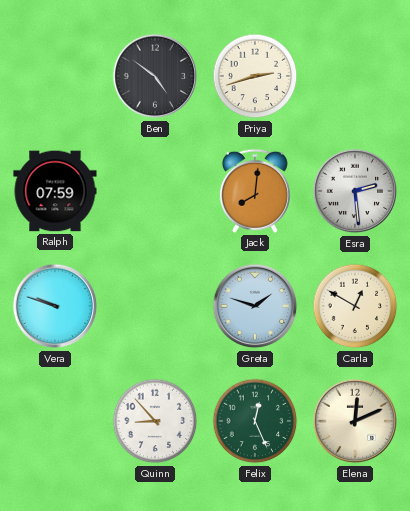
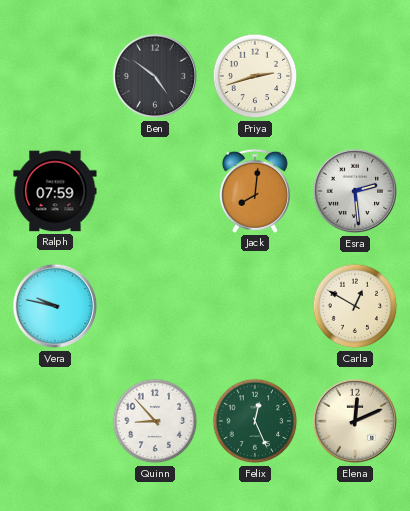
Vera: 9:48 -> 9:47 (55, 306)
Greta: 1:48 -> none (255, 306)
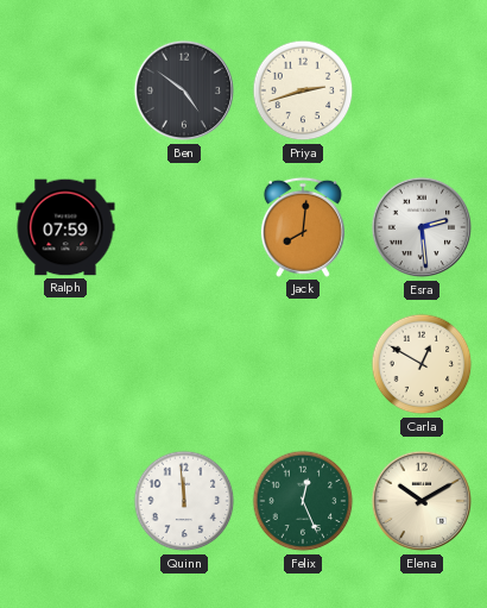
Vera: 9:47 -> none (55, 306)
Quinn: 8:53 -> 11:59 (184, 501)
Elena: 12:11 -> 10:10 (422, 501)
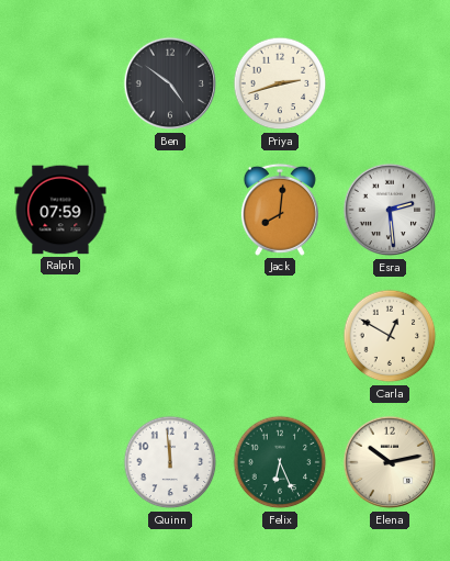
Felix: 12:26 -> 6:26 (280, 462)
Elena: 10:10 -> 10:13 (390, 462)
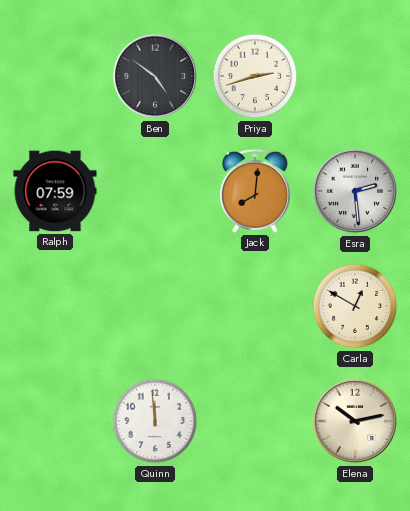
Felix: 6:26 -> none (280, 462)
